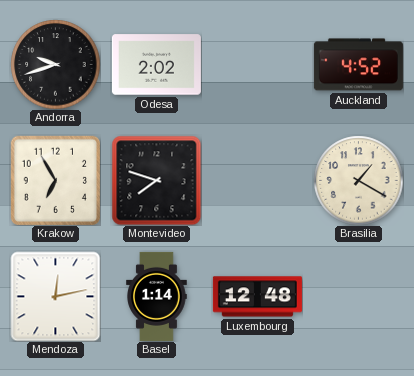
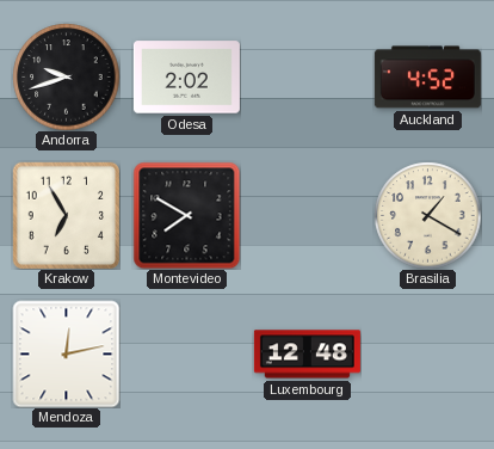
Montevideo: 7:48 -> 7:50 (186, 215)
Basel: 1:14 -> none (157, 296)
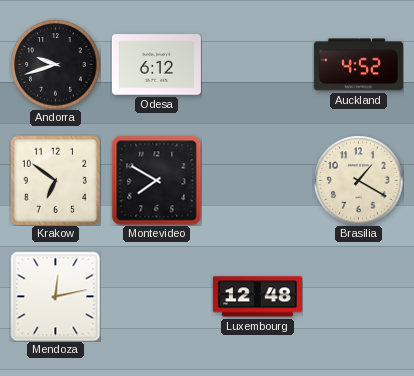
Odesa: 2:02 -> 6:12 (156, 65)
Krakow: 6:55 -> 6:51 (55, 180)
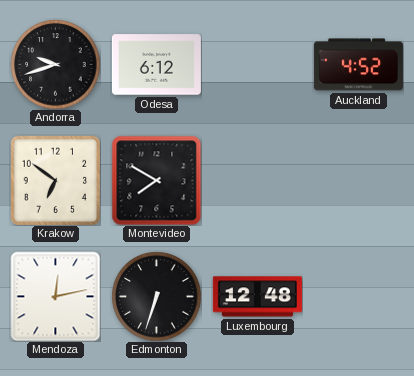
Brasilia: 1:20 -> none (358, 180)
Edmonton: none -> 6:33 (156, 296)
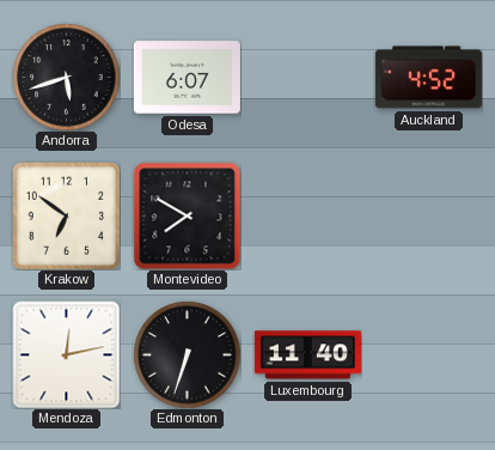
Andorra: 9:42 -> 5:42 (66, 77)
Odesa: 6:12 -> 6:07 (187, 78)
Luxembourg: 12:48 -> 11:40 (307, 355)
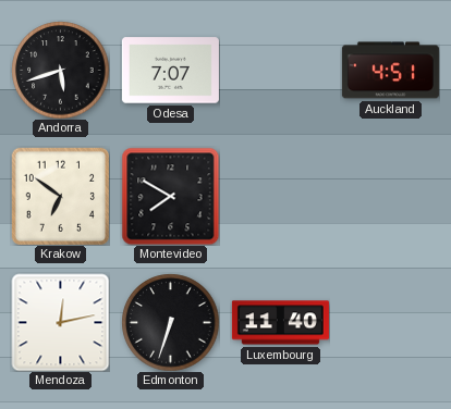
Odesa: 6:07 -> 7:07 (170, 71)
Auckland: 4:52 -> 4:51 (390, 71)
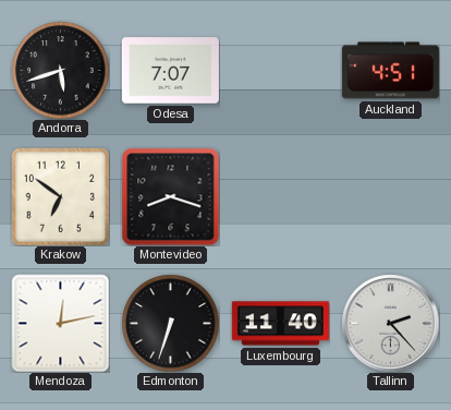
Montevideo: 7:50 -> 8:18 (170, 196)
Tallinn: none -> 2:23 (390, 323)
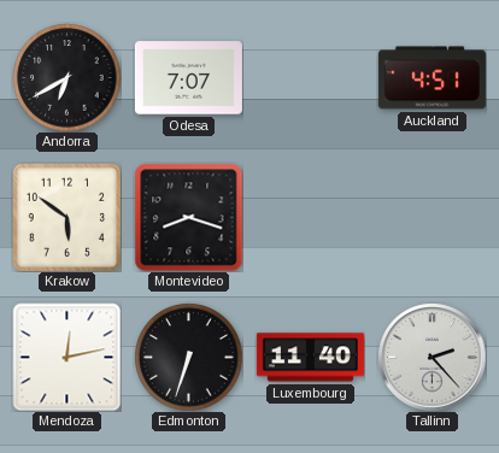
Andorra: 5:42 -> 6:40 (66, 77)
Krakow: 6:51 -> 5:51 (66, 217)
